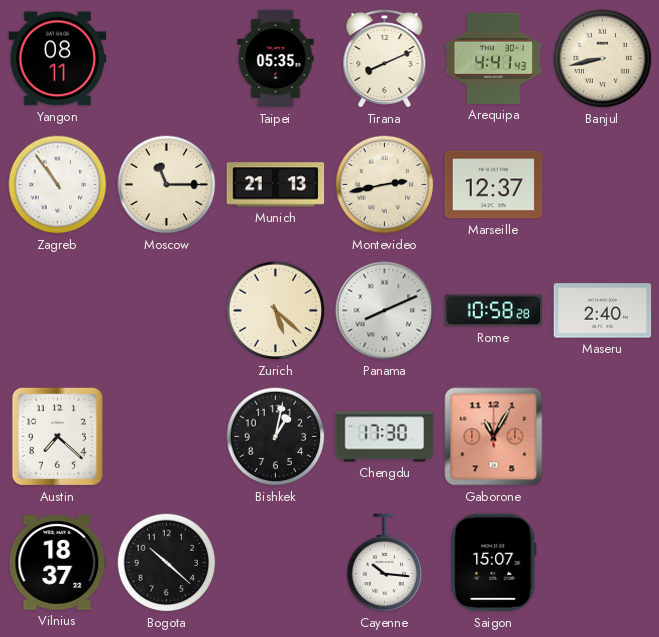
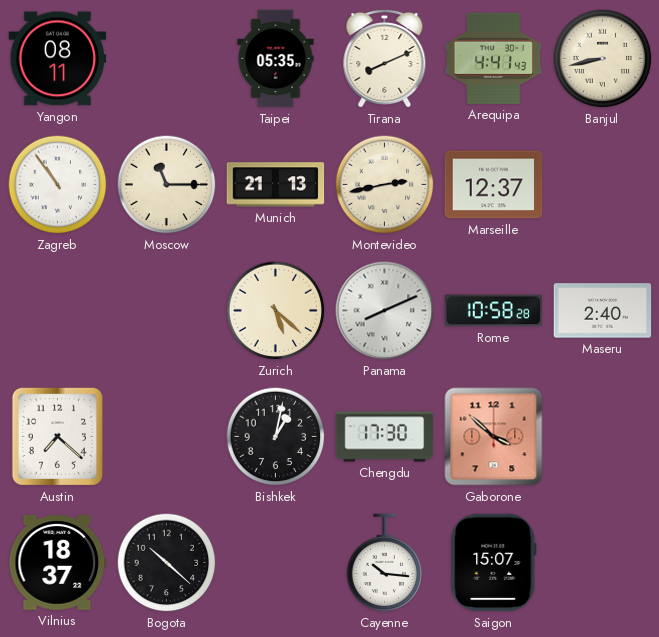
Gaborone: 11:05 -> 3:52 (494, 437)
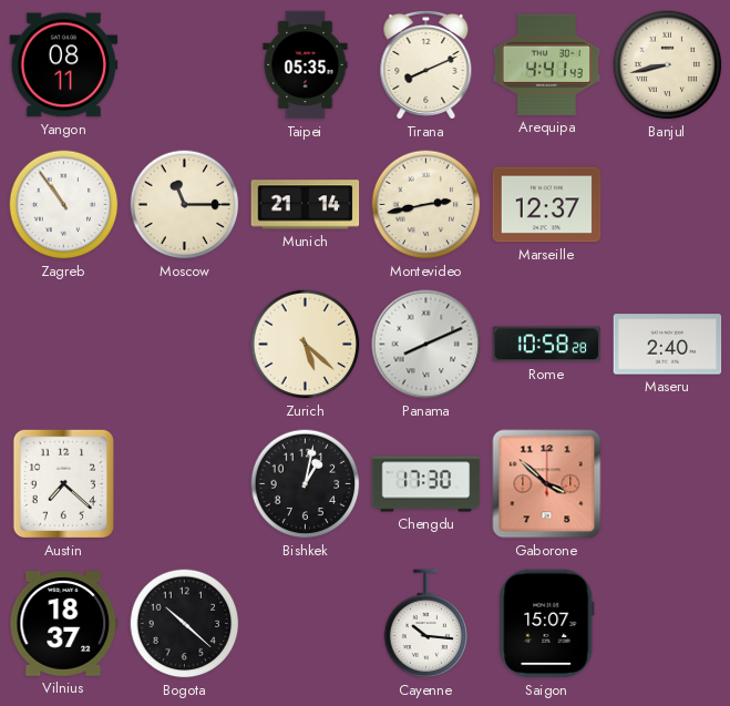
Munich: 21:13 -> 21:14 (306, 205)
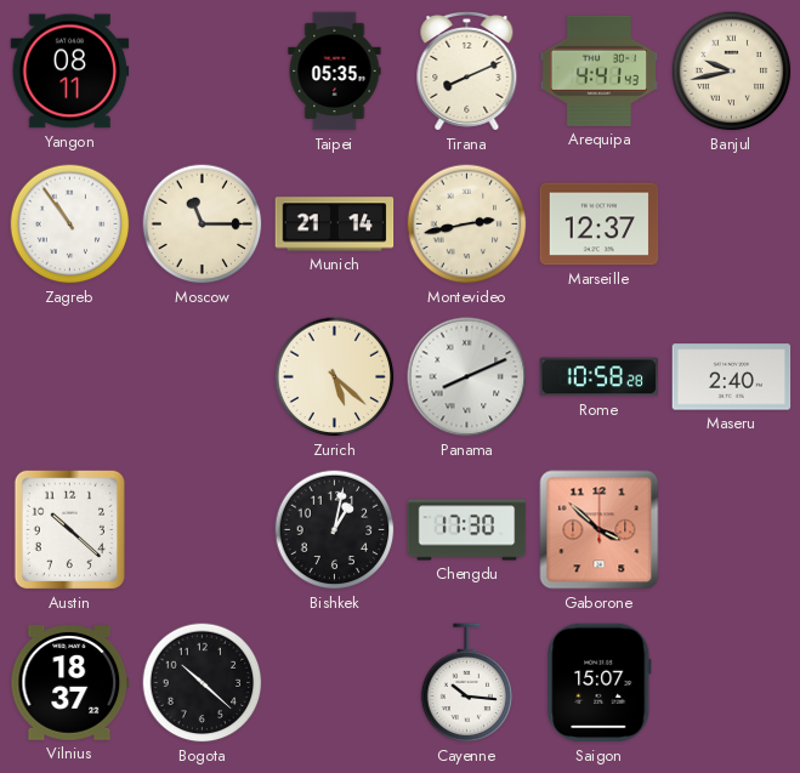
Banjul: 8:43 -> 9:43 (732, 72)
Austin: 7:22 -> 10:22 (69, 529)
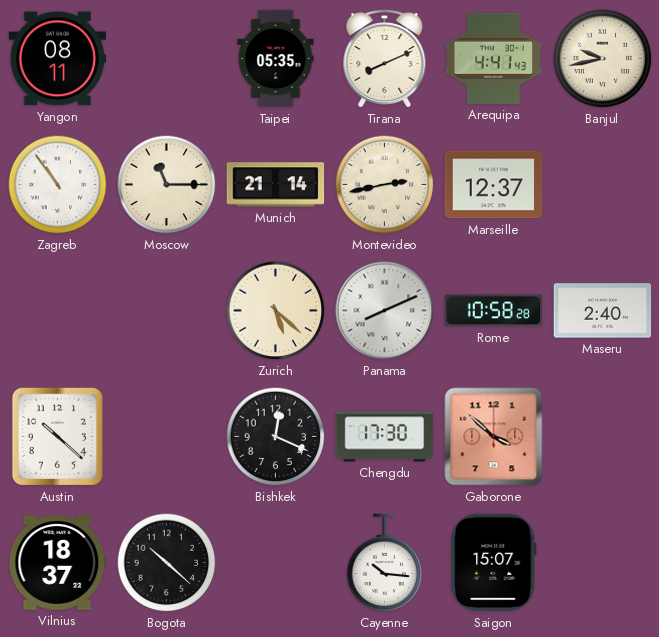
Bishkek: 1:02 -> 12:19 (276, 437)
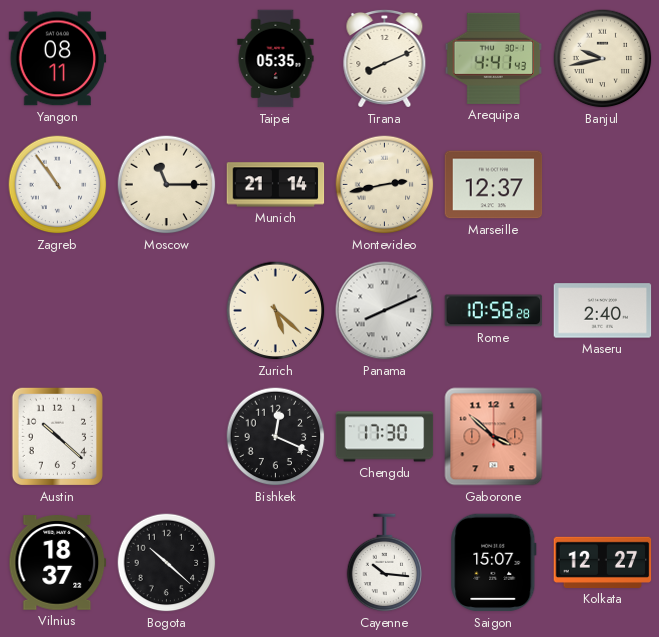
Kolkata: none -> 12:27 (603, 562)
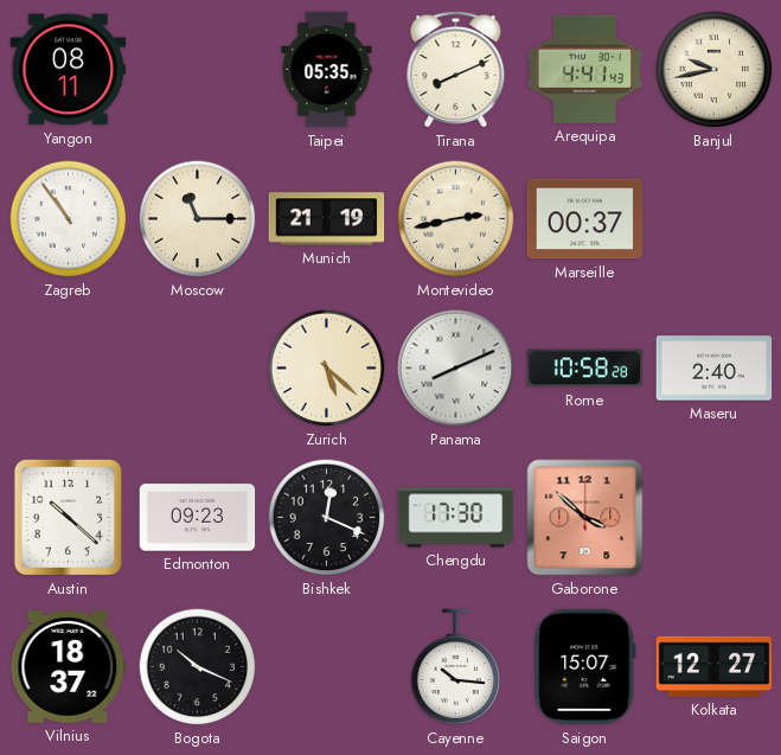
Munich: 21:14 -> 21:19 (327, 219)
Marseille: 12:37 -> 00:37 (585, 219)
Edmonton: none -> 09:23 (198, 518)
Bogota: 10:22 -> 10:19 (198, 667)
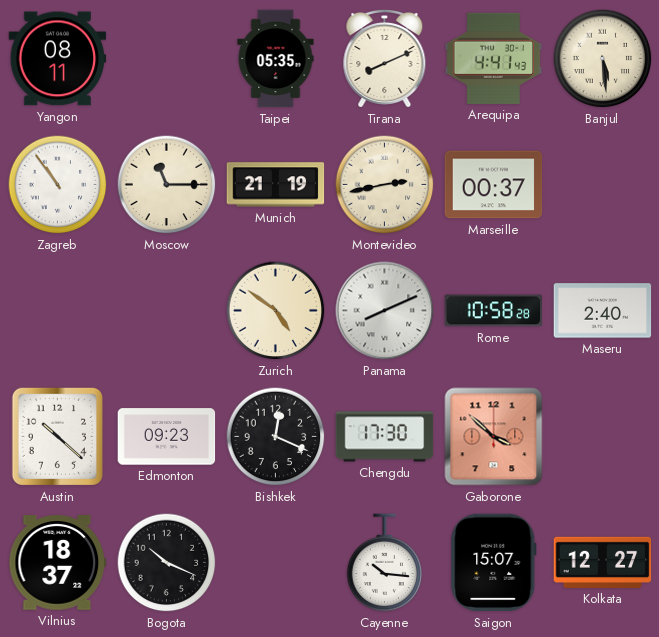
Banjul: 9:43 -> 5:29 (603, 59)
Zurich: 5:22 -> 4:51 (276, 311)
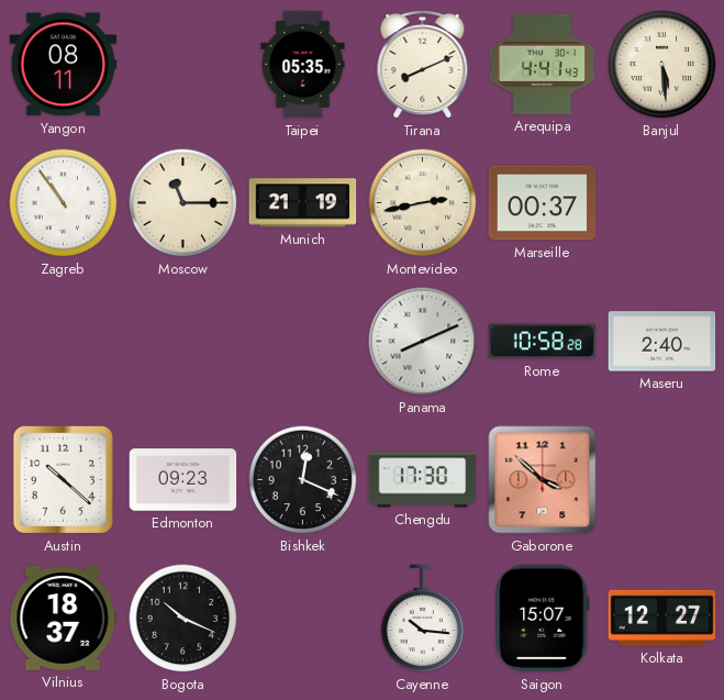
Zurich: 4:51 -> none (276, 311)
